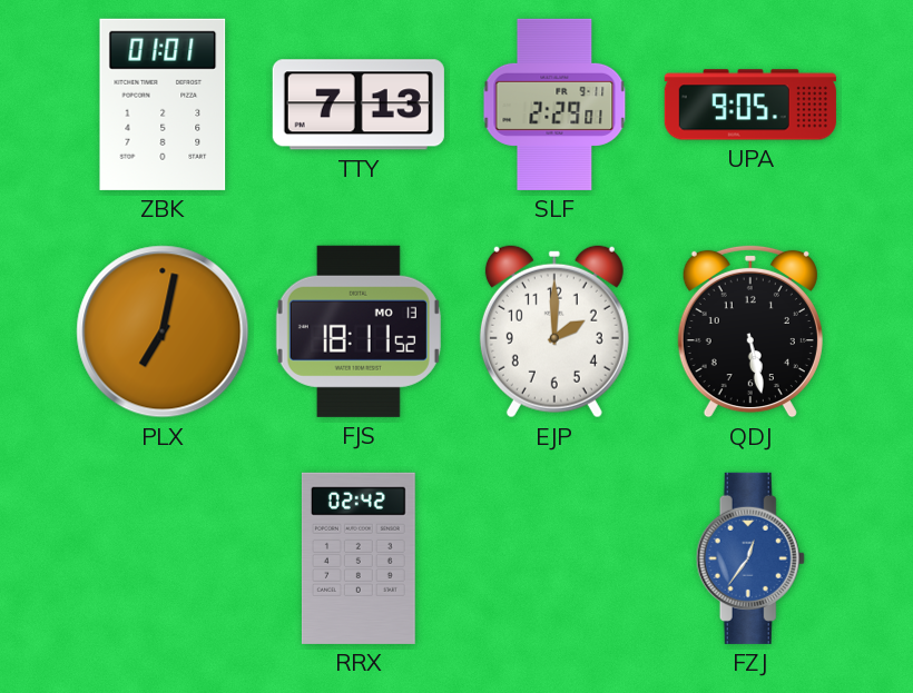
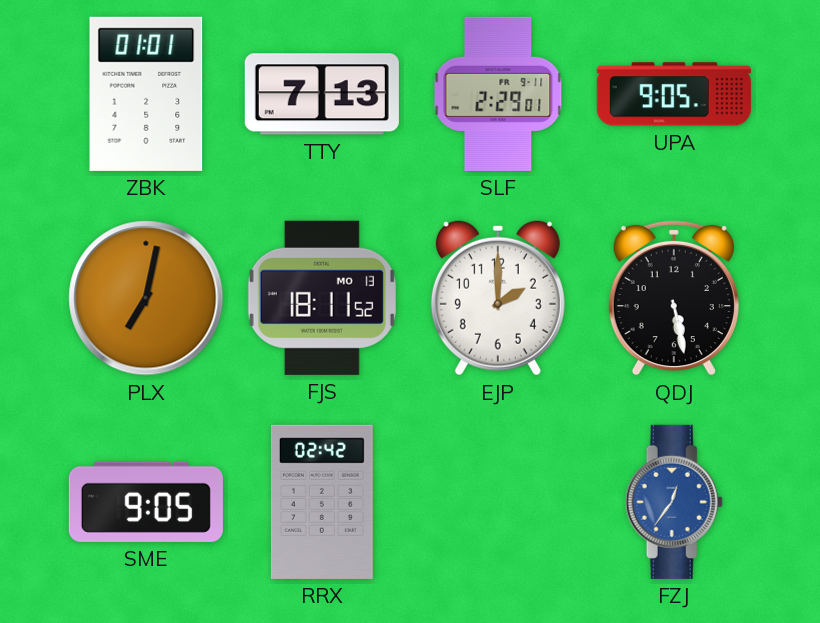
SME: none -> 9:05 (146, 502)
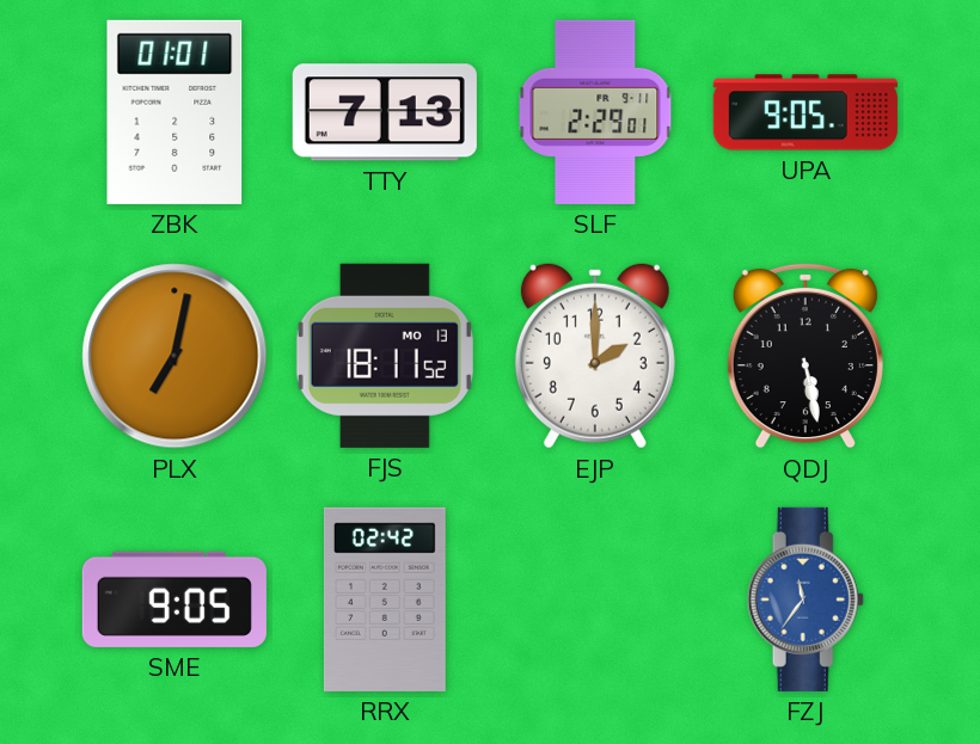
FZJ: 12:36 -> 11:36 (806, 599)
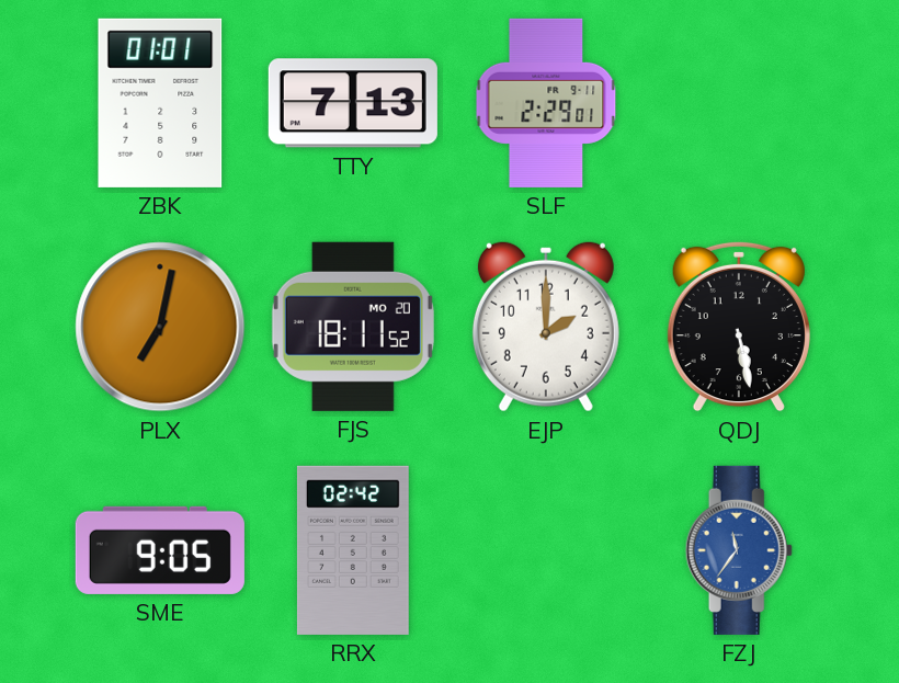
UPA: 9:05 -> none (806, 112)
FJS date: MO 13 -> MO 20 (353, 327)
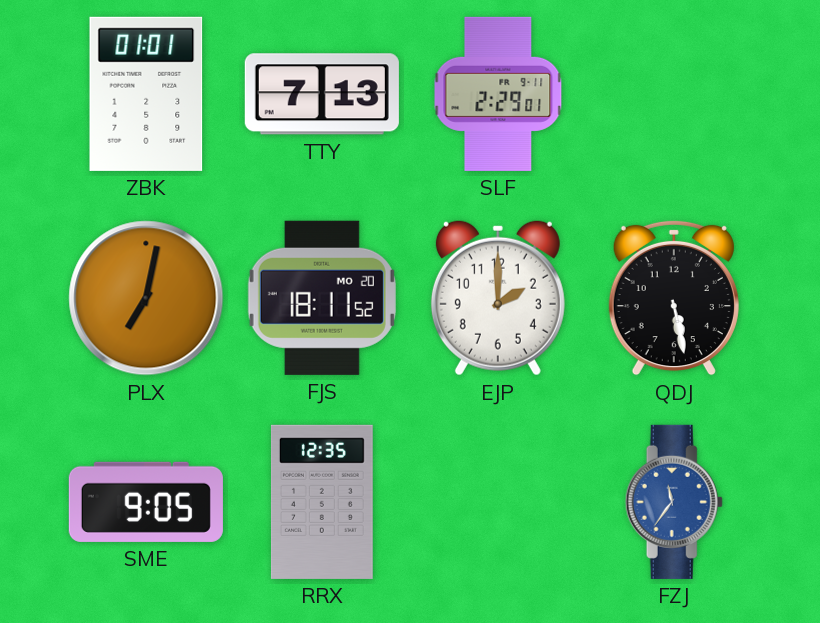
RRX: 02:42 -> 12:35 (322, 502)
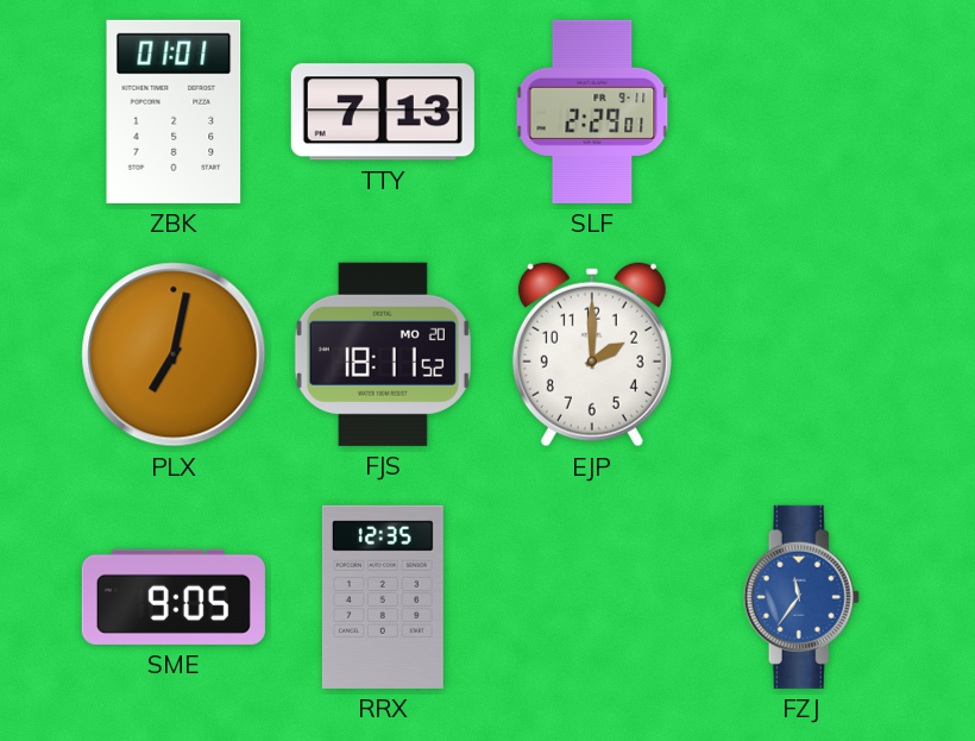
QDJ: 5:28 -> none (674, 298)
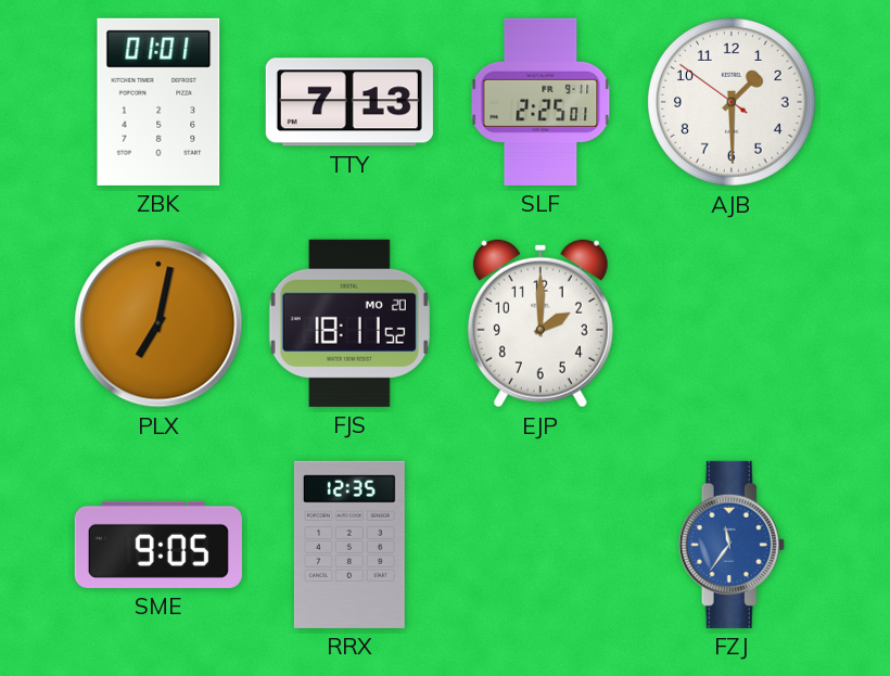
SLF: 2:29 -> 2:25 (541, 102)
AJB: none -> 1:29 (732, 102)
